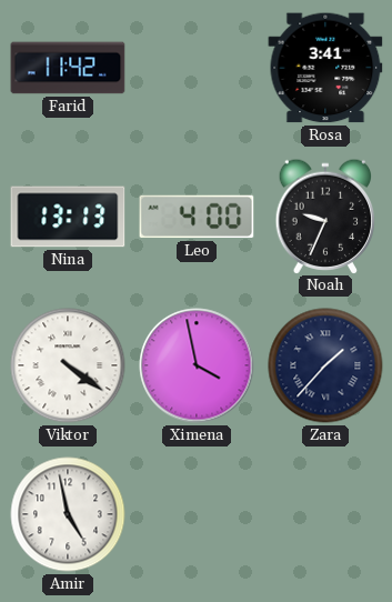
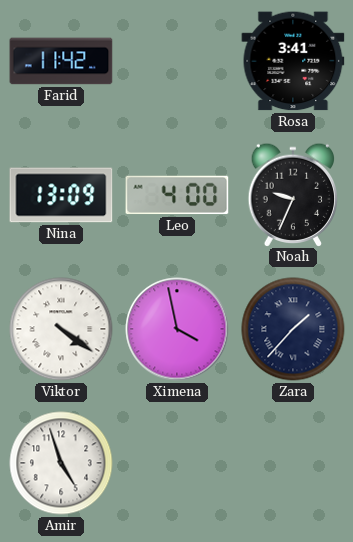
Nina: 13:13 -> 13:09 (61, 195)
Amir: 4:58 -> 4:57 (61, 463)
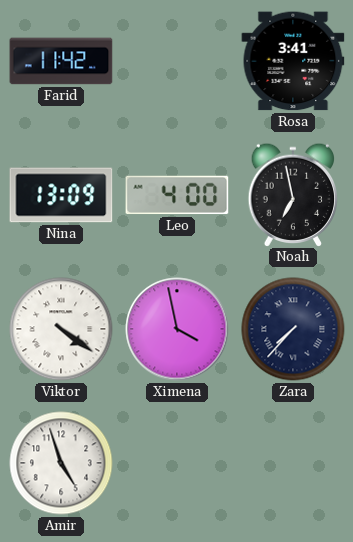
Noah: 9:34 -> 6:58 (293, 194)
Zara: 1:37 -> 7:37 (293, 329)
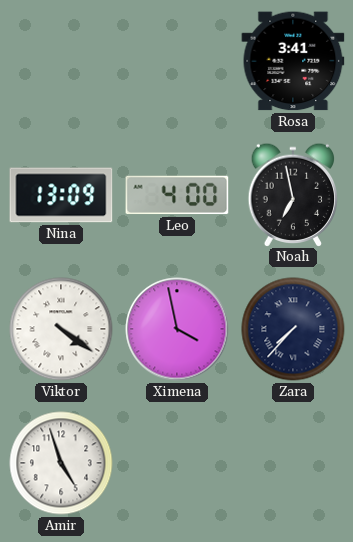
Farid: 11:42 -> none (61, 61)
